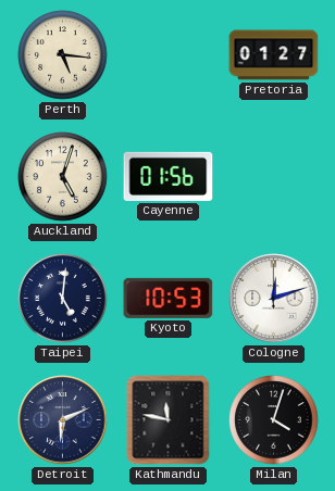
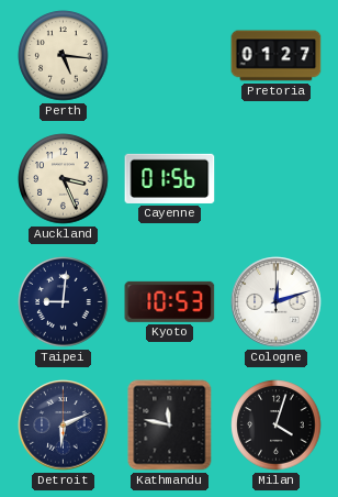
Auckland: 5:03 -> 3:26 (64, 179)
Taipei: 5:01 -> 9:01 (64, 302)
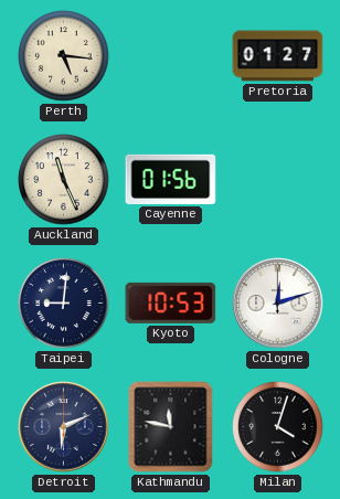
Auckland: 3:26 -> 11:26 (64, 180)
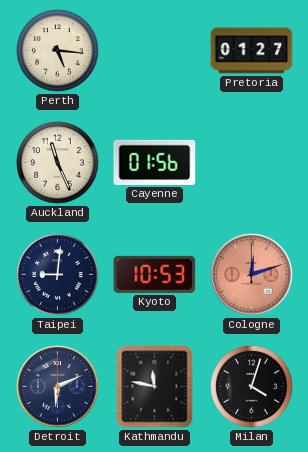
Cologne dial: white -> salmon (252, 275)
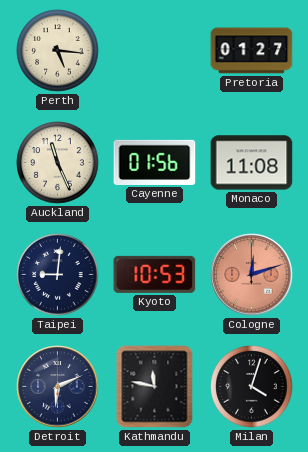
Monaco: none -> 11:08 (252, 163)
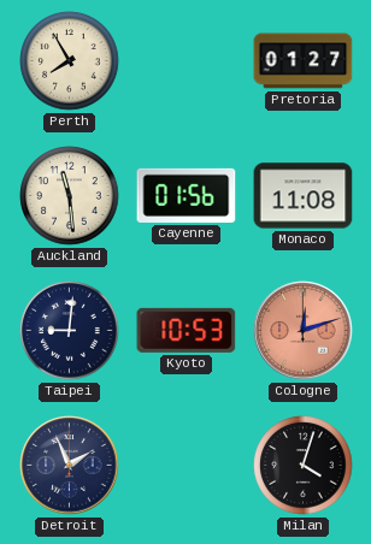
Perth: 5:16 -> 7:55 (70, 61)
Auckland: 11:26 -> 11:29 (70, 196)
Detroit: 6:11 -> 1:56 (70, 466)
Kathmandu: 11:47 -> none (155, 387)
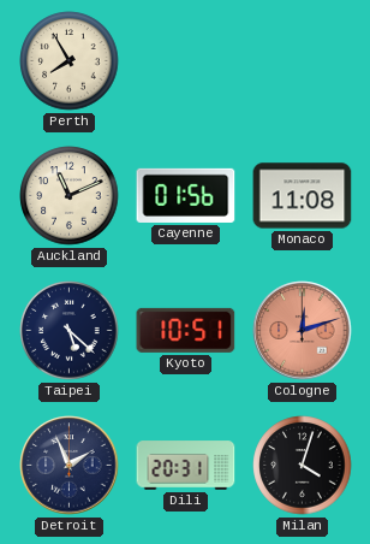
Pretoria: 01:27 -> none (304, 61)
Auckland: 11:29 -> 11:11 (70, 196)
Taipei: 9:01 -> 5:22 (70, 331)
Kyoto: 10:53 -> 10:51 (186, 330)
Dili: none -> 20:31 (186, 466)
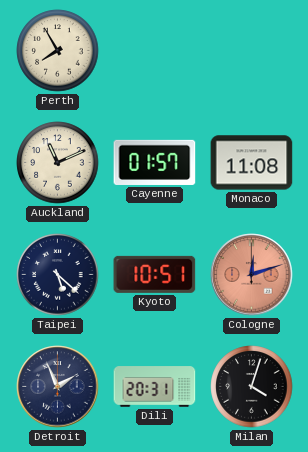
Cayenne: 01:56 -> 01:57 (155, 162)
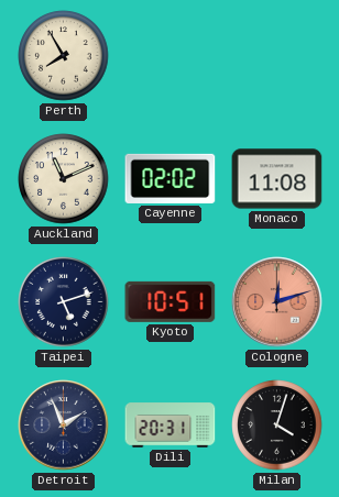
Cayenne: 01:57 -> 02:02 (171, 178)
Taipei: 5:22 -> 5:12 (64, 302)
